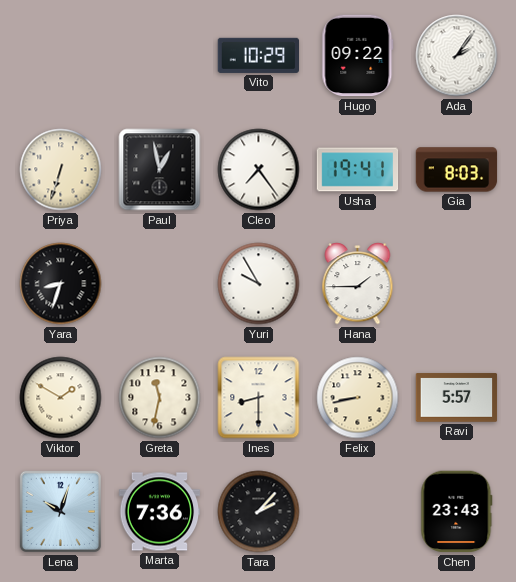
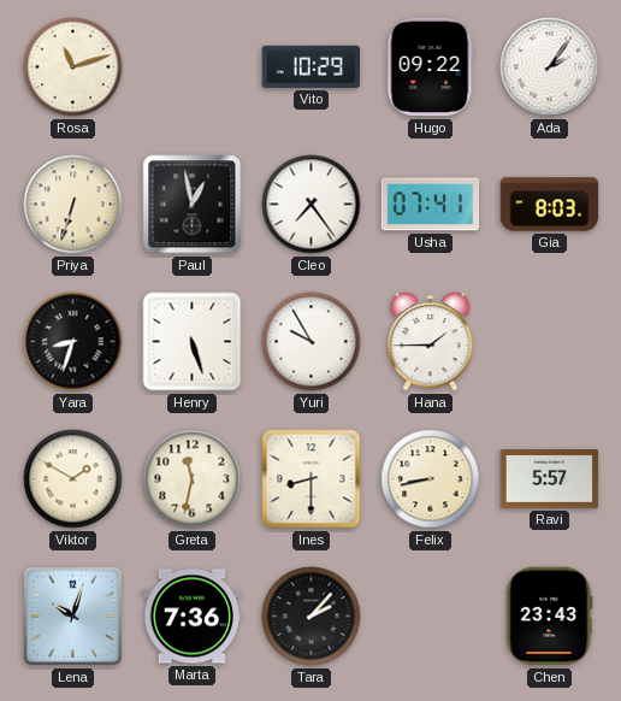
Rosa: none -> 11:12 (73, 67)
Usha: 19:41 -> 07:41 (431, 205)
Henry: none -> 5:27 (193, 342)
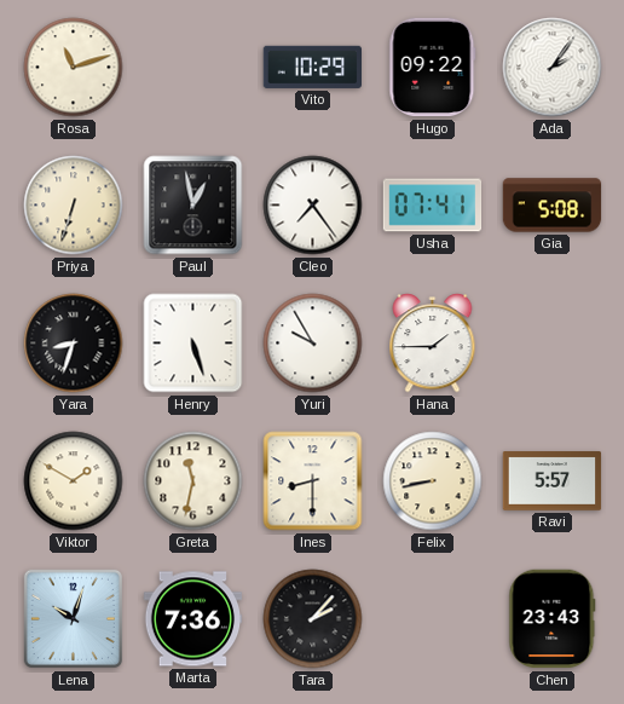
Gia: 8:03 -> 5:08 (553, 206)
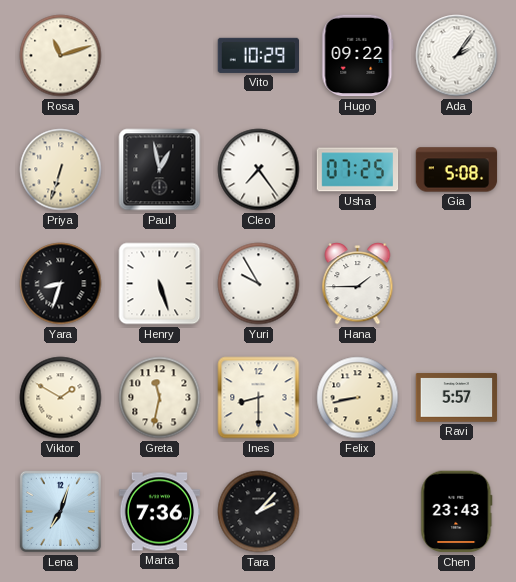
Usha: 07:41 -> 07:25 (358, 170)
Lena: 10:03 -> 7:03 (60, 511)
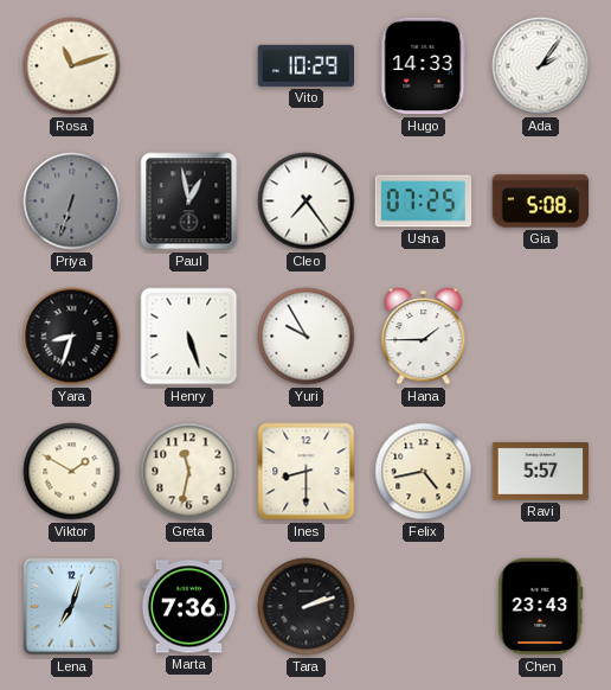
Hugo: 09:22 -> 14:33 (424, 66)
Priya dial: cream -> grey (72, 202)
Felix: 8:43 -> 4:43 (424, 472)
Tara: 2:07 -> 2:12 (307, 607)
